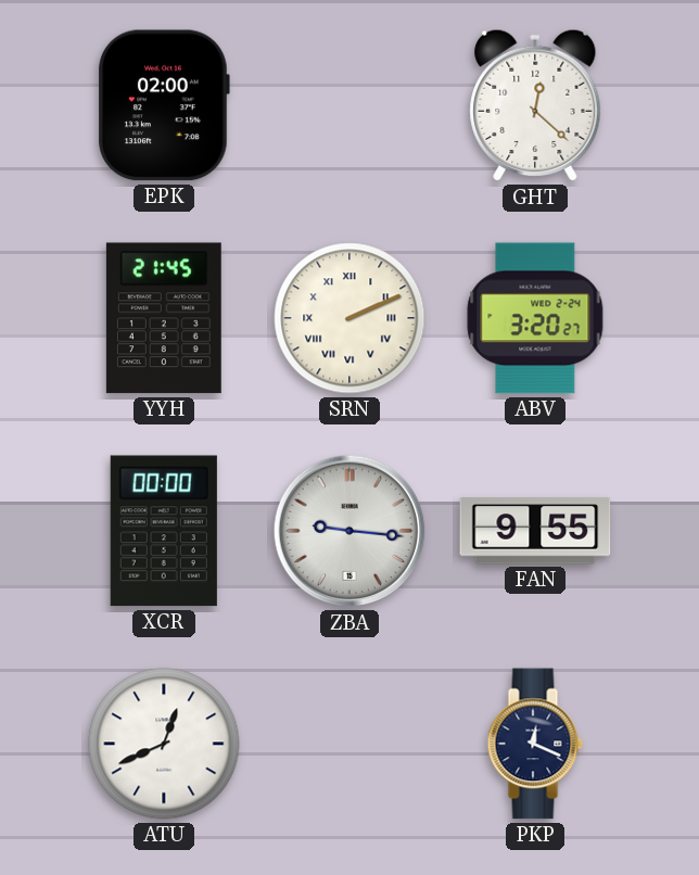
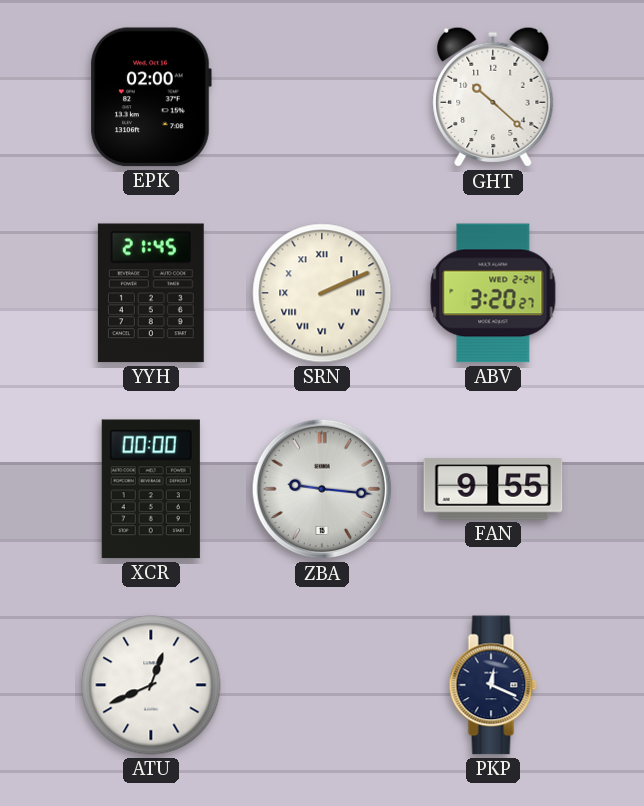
GHT: 12:22 -> 10:22 (493, 97)
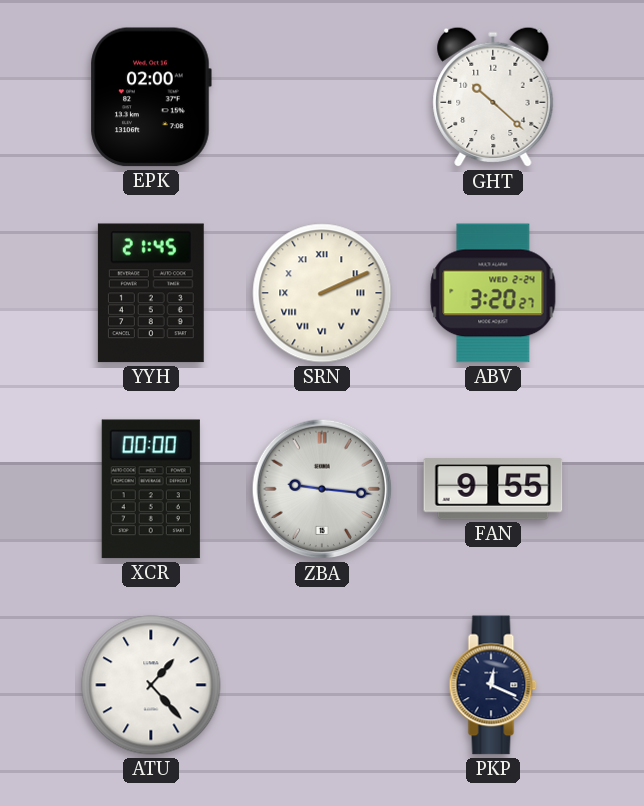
ATU: 12:41 -> 1:23 (151, 685)
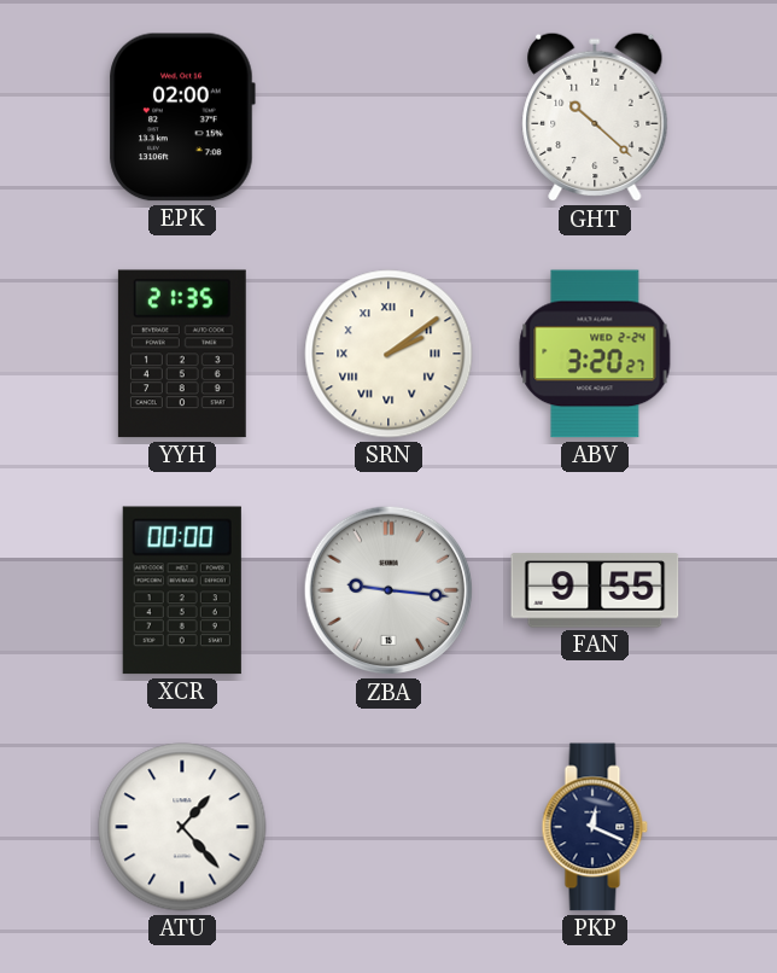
YYH: 21:45 -> 21:35 (182, 354)
SRN: 2:11 -> 2:09 (388, 354)
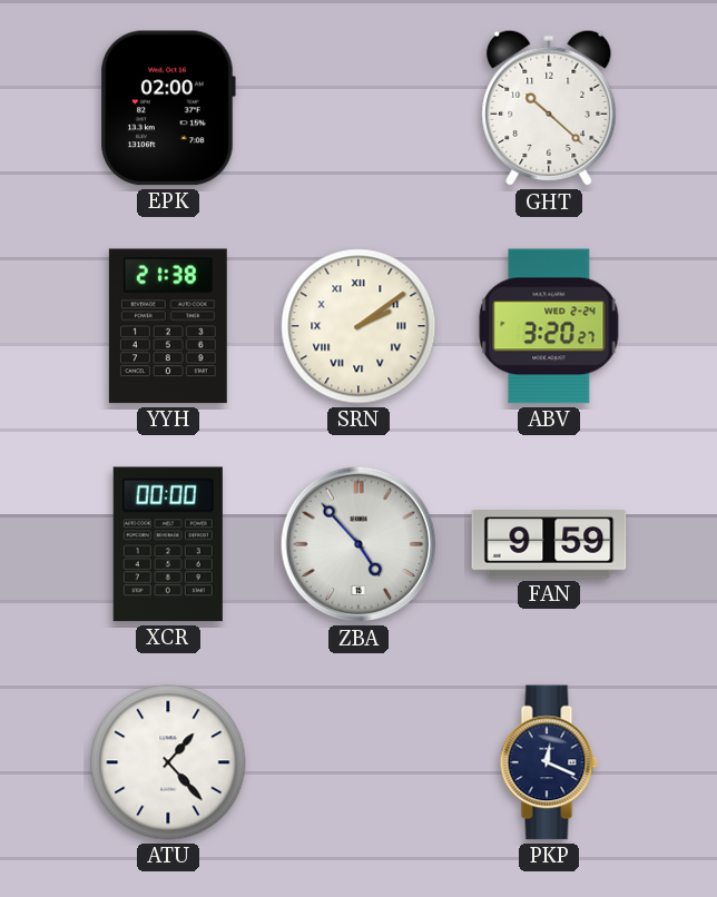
YYH: 21:35 -> 21:38 (168, 326)
ZBA: 9:16 -> 4:53 (358, 544)
FAN: 9:55 -> 9:59 (549, 544)
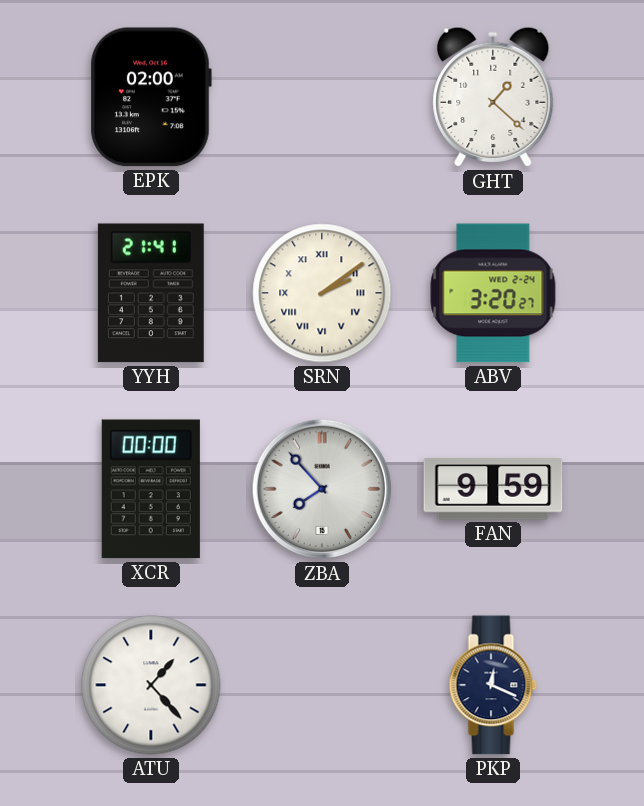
GHT: 10:22 -> 1:22 (493, 97)
YYH: 21:38 -> 21:41 (151, 293)
ZBA: 4:53 -> 7:53 (322, 489)
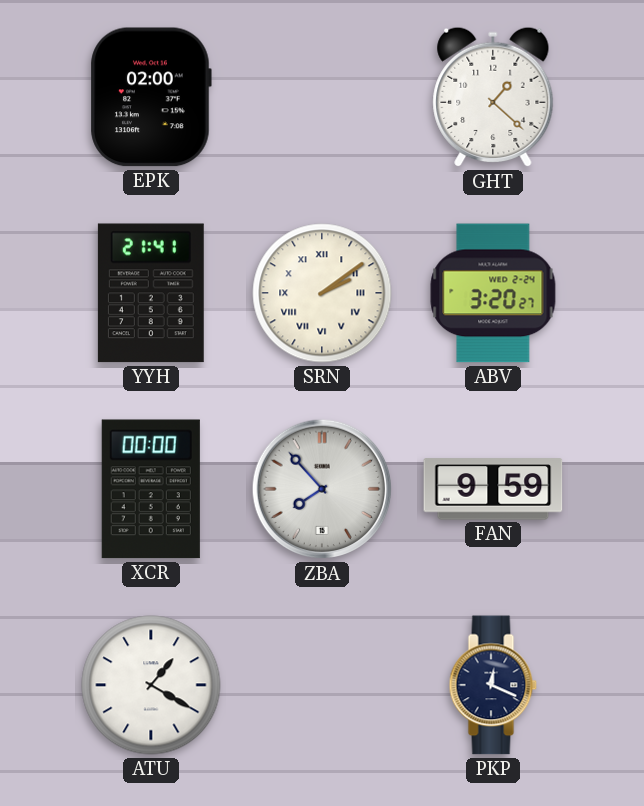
ATU: 1:23 -> 1:20 (151, 685)
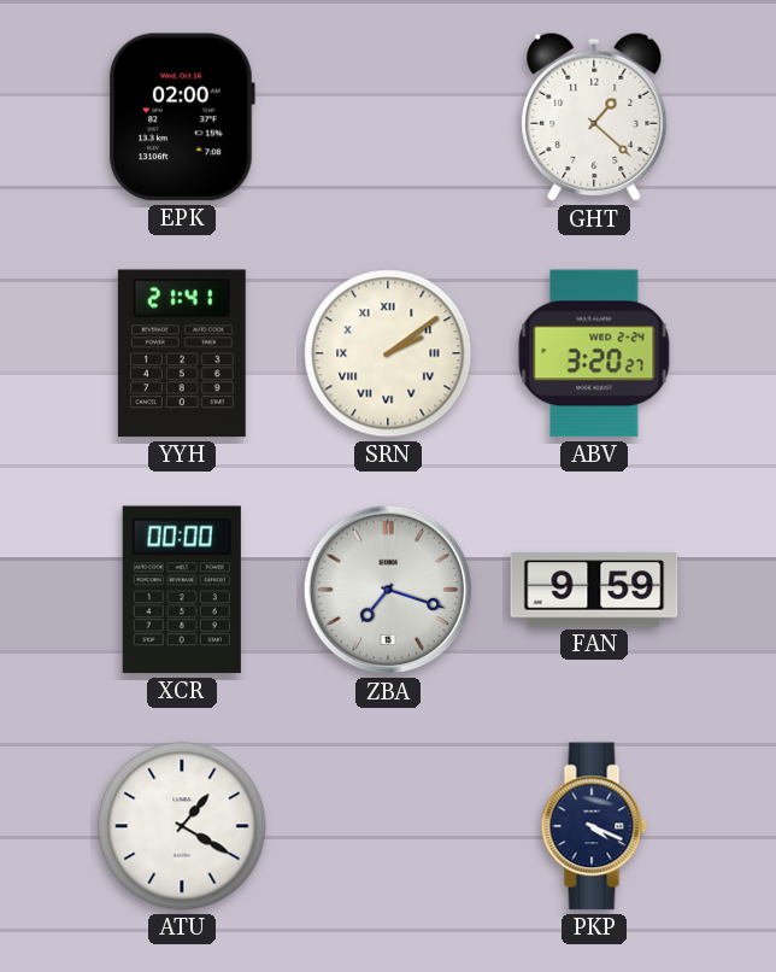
ZBA: 7:53 -> 7:18 (388, 590)
PKP: 12:19 -> 4:19 (594, 826)
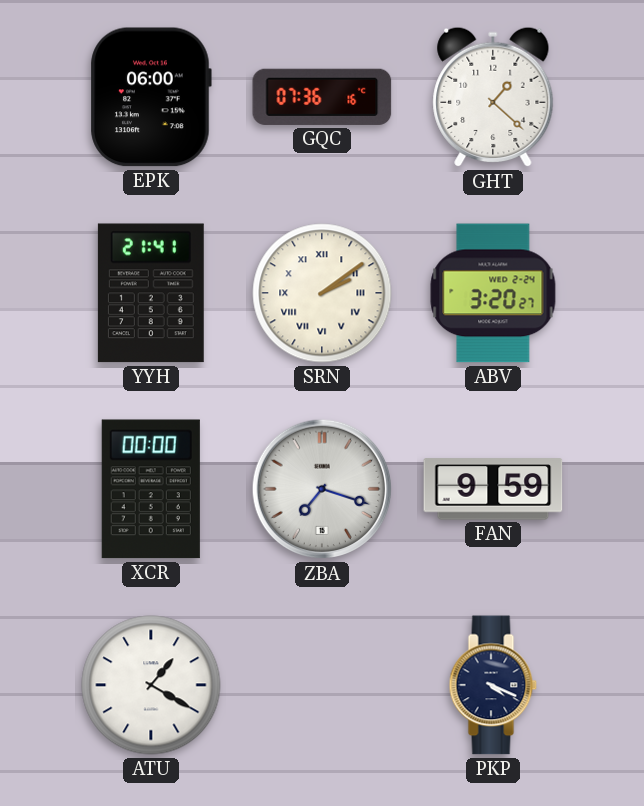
EPK: 02:00 -> 06:00 (151, 97)
GQC: none -> 07:36 (322, 97)
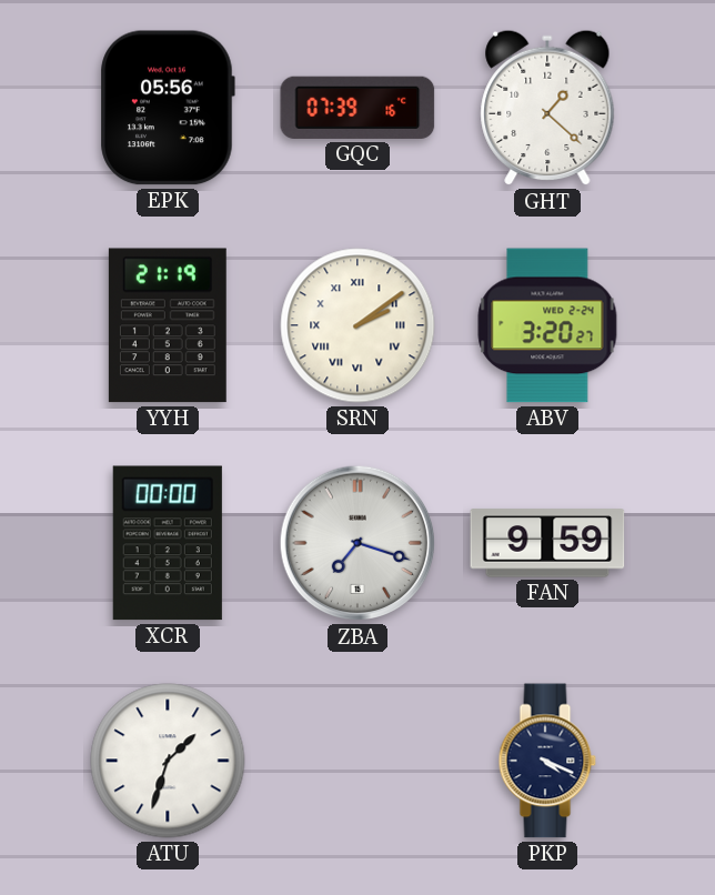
EPK: 06:00 -> 05:56 (168, 108)
GQC: 07:36 -> 07:39 (357, 108)
YYH: 21:41 -> 21:19 (168, 325)
ATU: 1:20 -> 1:33 (168, 761)
